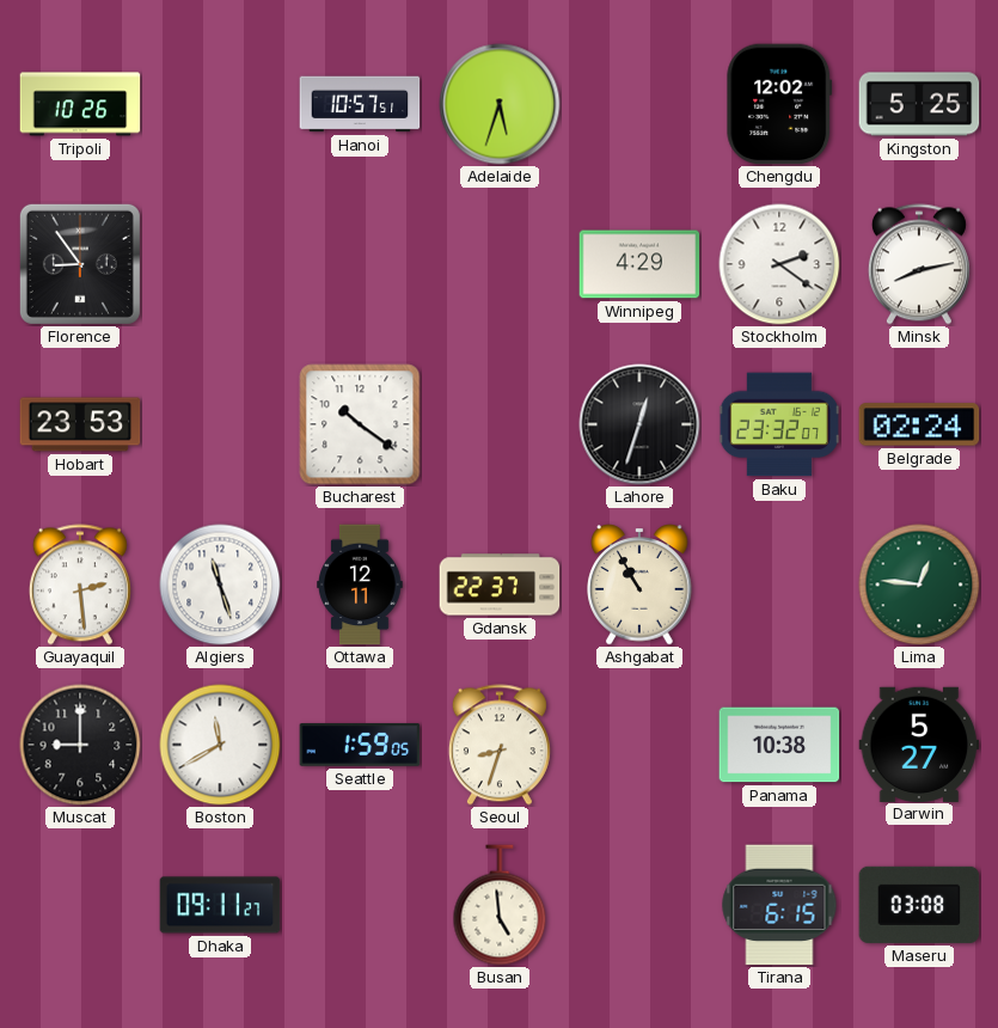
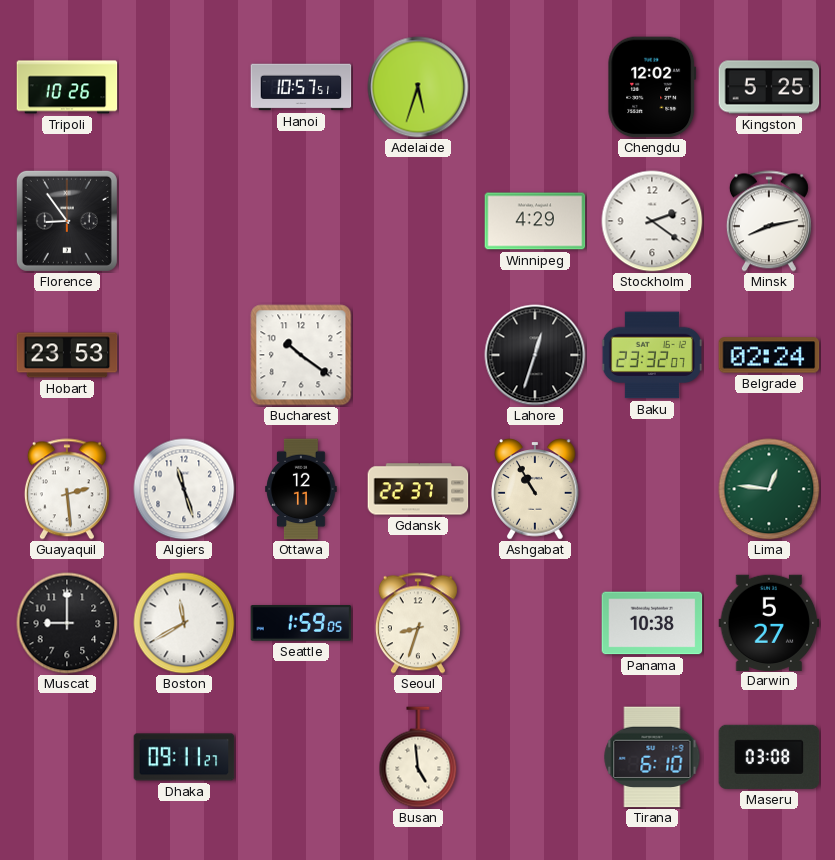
Tirana: 6:15 -> 6:10 (652, 757)
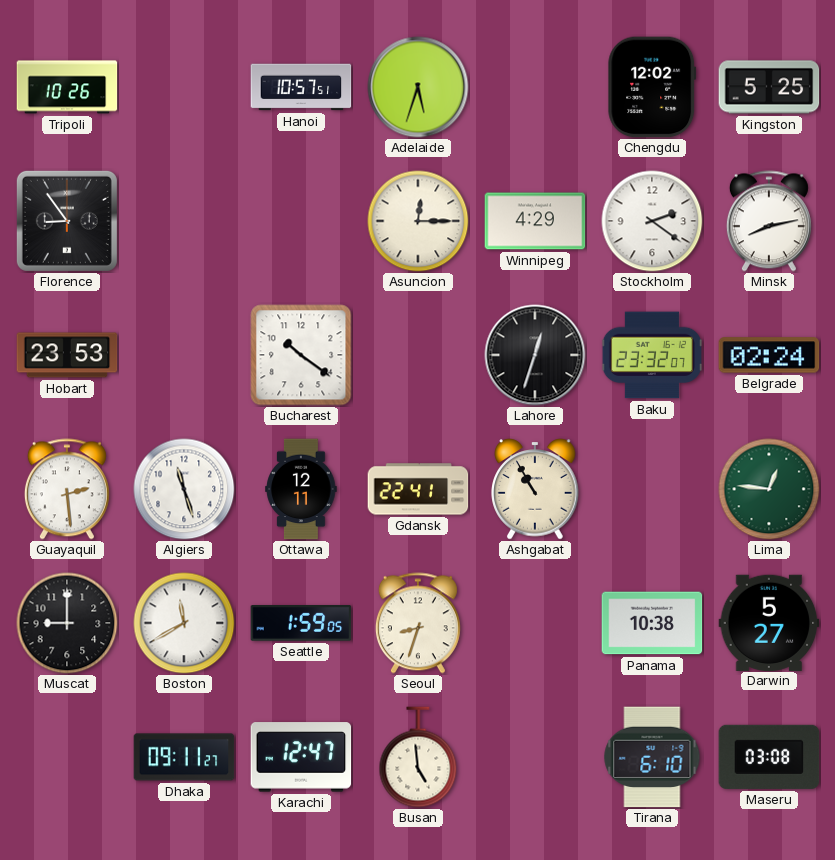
Asuncion: none -> 12:15 (418, 221)
Gdansk: 22:37 -> 22:41 (418, 489)
Karachi: none -> 12:47 (301, 757)
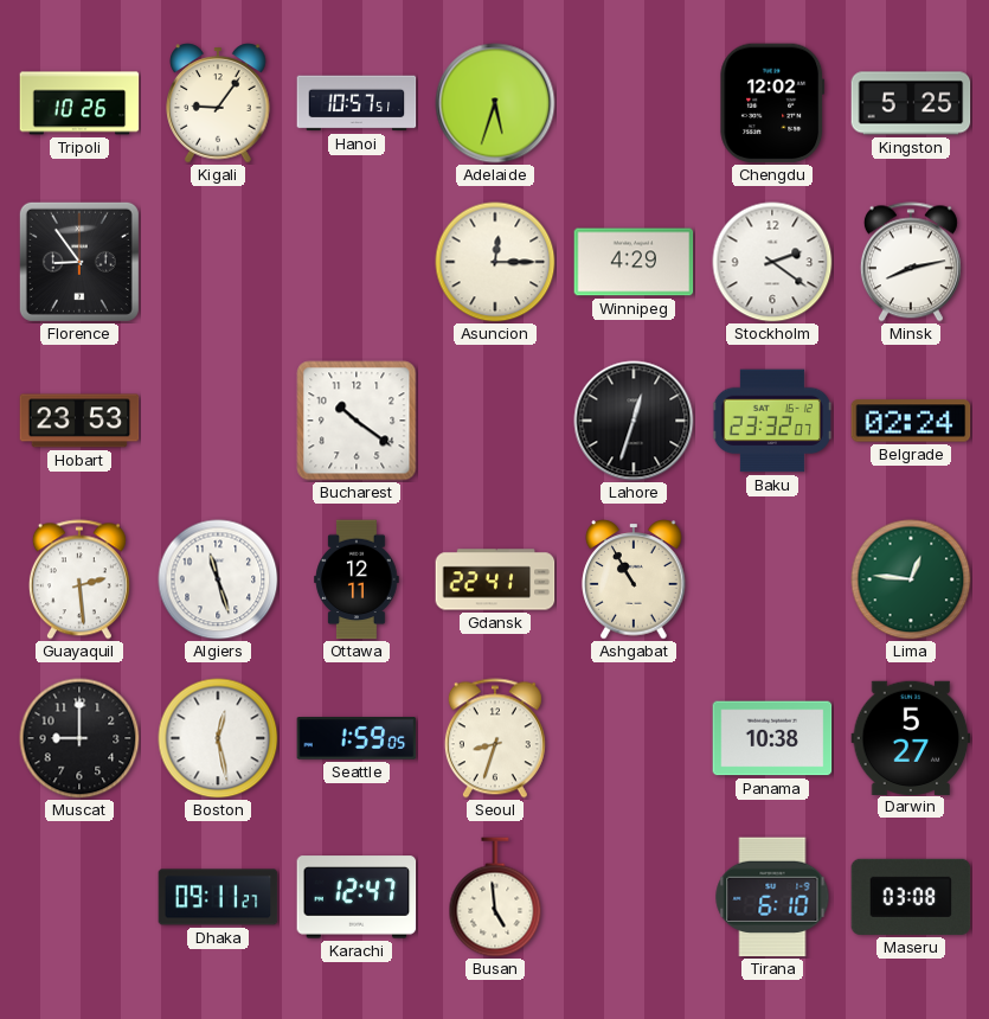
Kigali: none -> 9:06 (218, 103)
Boston: 11:40 -> 12:28 (218, 738)
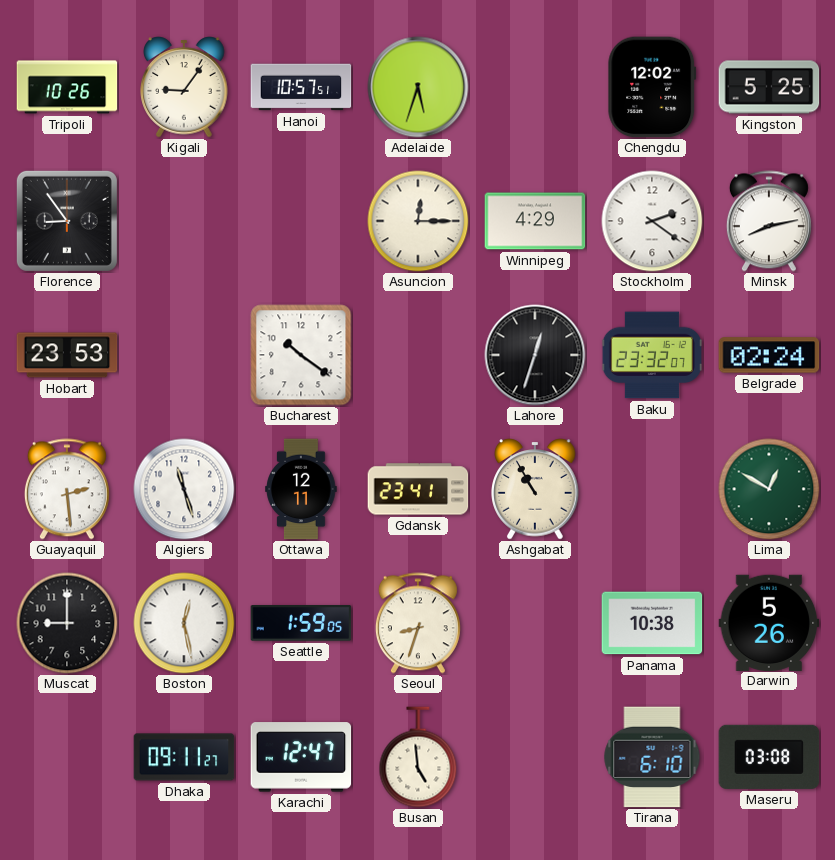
Gdansk: 22:41 -> 23:41 (418, 489)
Lima: 12:46 -> 12:50 (769, 489)
Darwin: 5:27 -> 5:26 (769, 622)
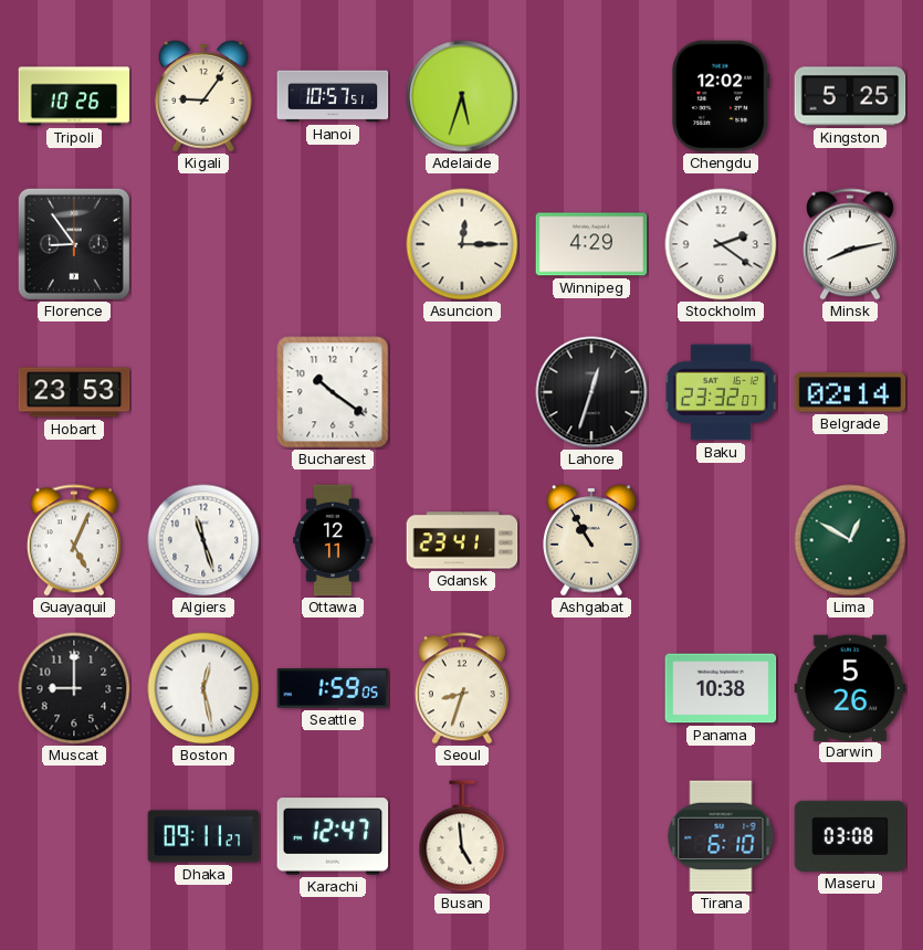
Belgrade: 02:24 -> 02:14 (850, 392)
Guayaquil: 2:29 -> 5:04 (74, 540)
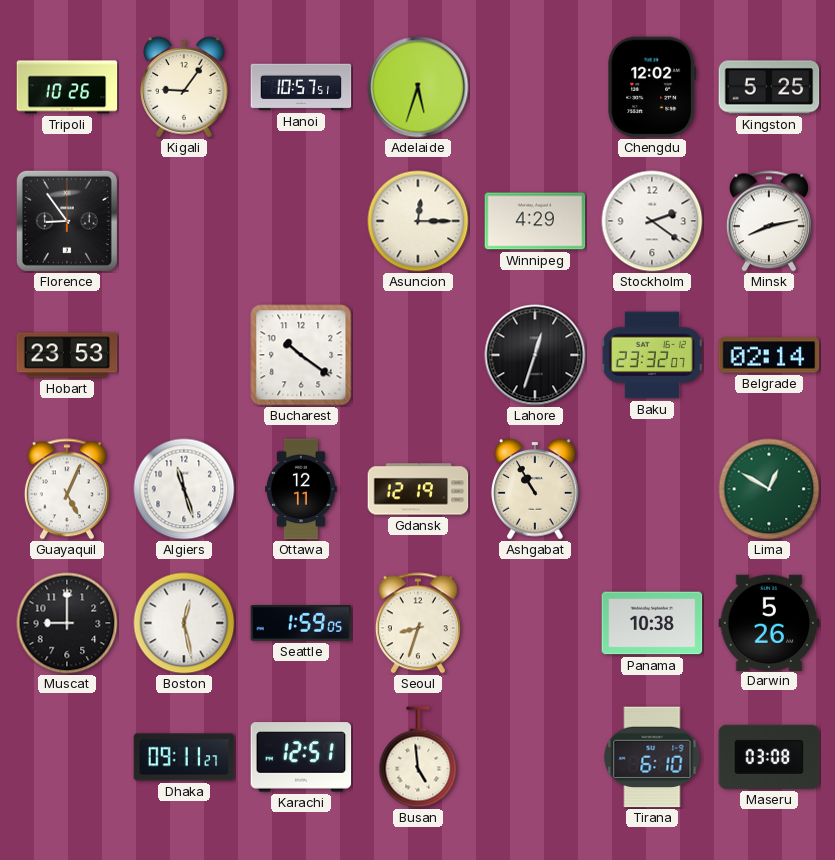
Gdansk: 23:41 -> 12:19 (418, 489)
Karachi: 12:47 -> 12:51 (301, 757)
